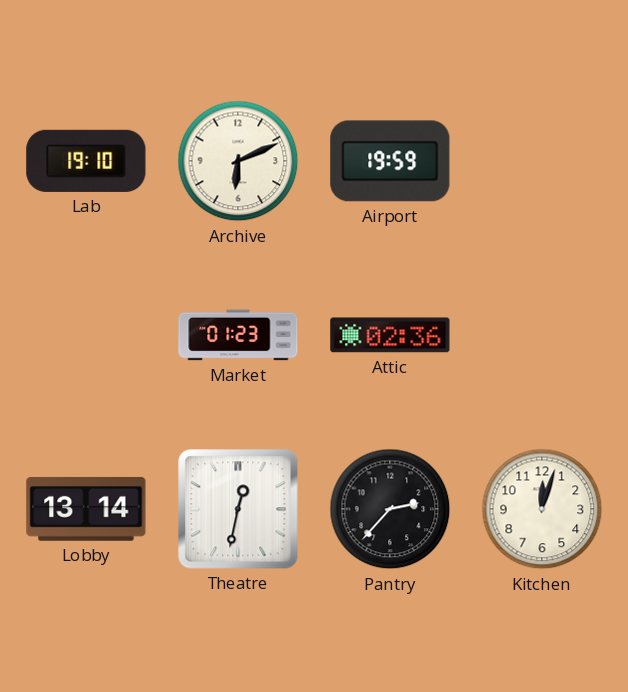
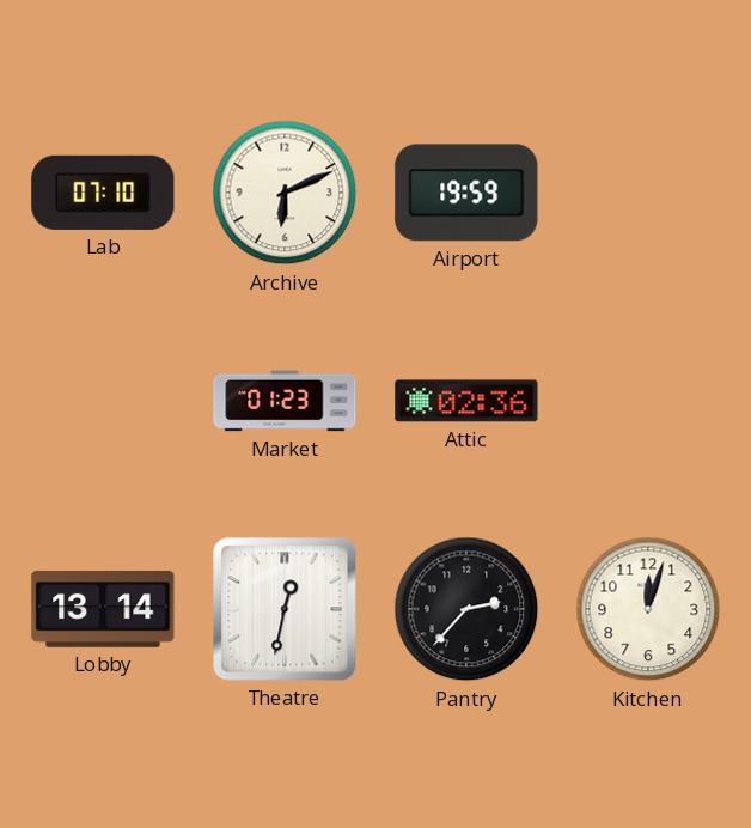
Lab: 19:10 -> 07:10 (103, 193)
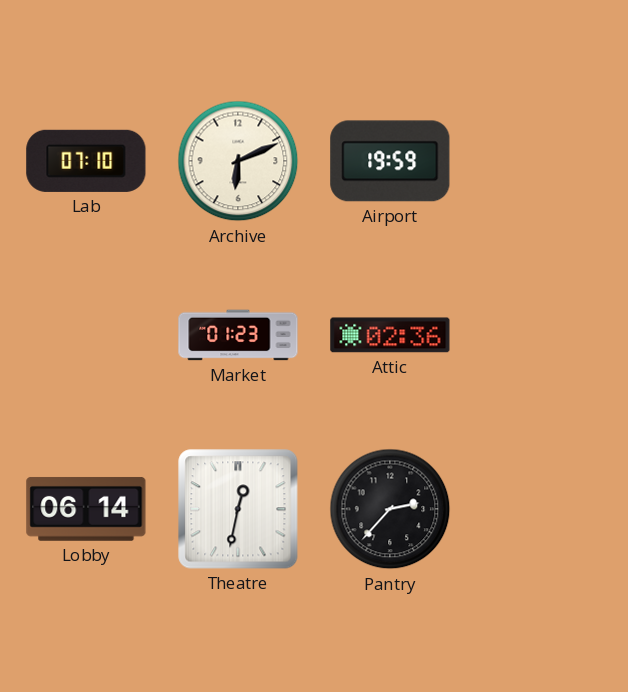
Lobby: 13:14 -> 06:14 (86, 509)
Kitchen: 12:03 -> none (648, 609)
